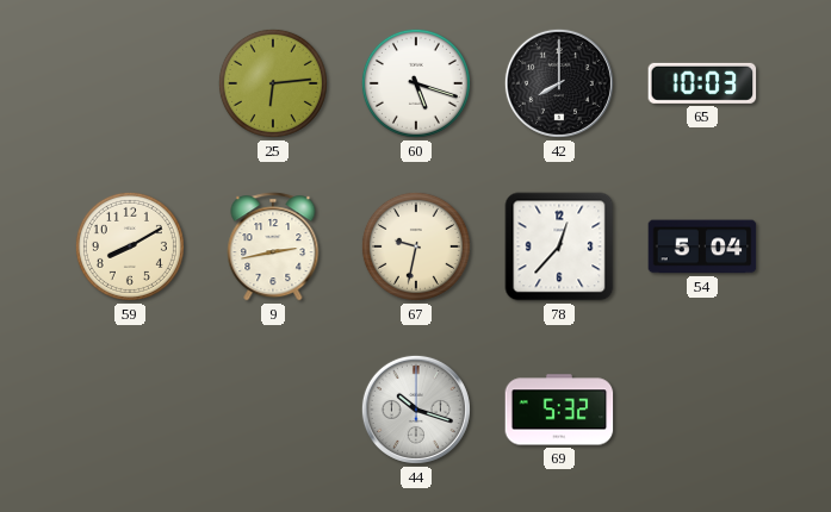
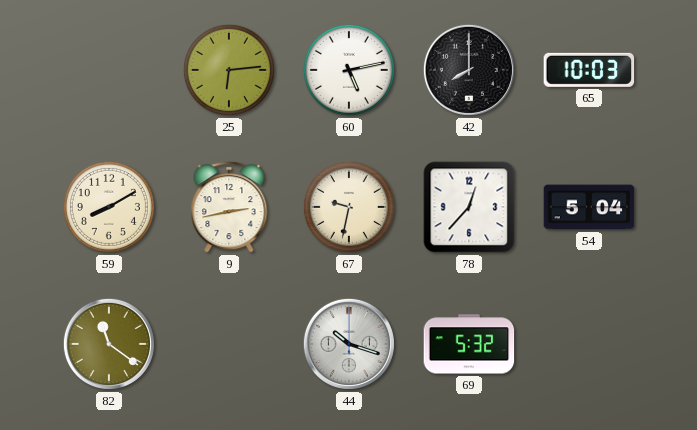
60: 5:18 -> 5:13 (349, 70)
82: none -> 11:21 (109, 344)
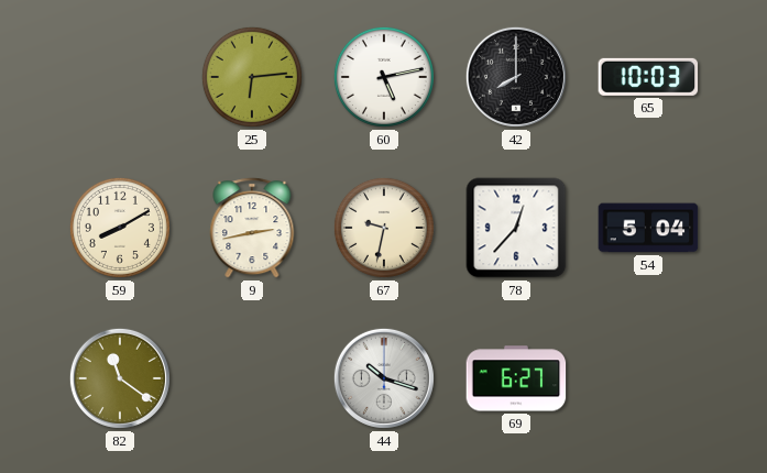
69: 5:32 -> 6:27 (516, 378)
